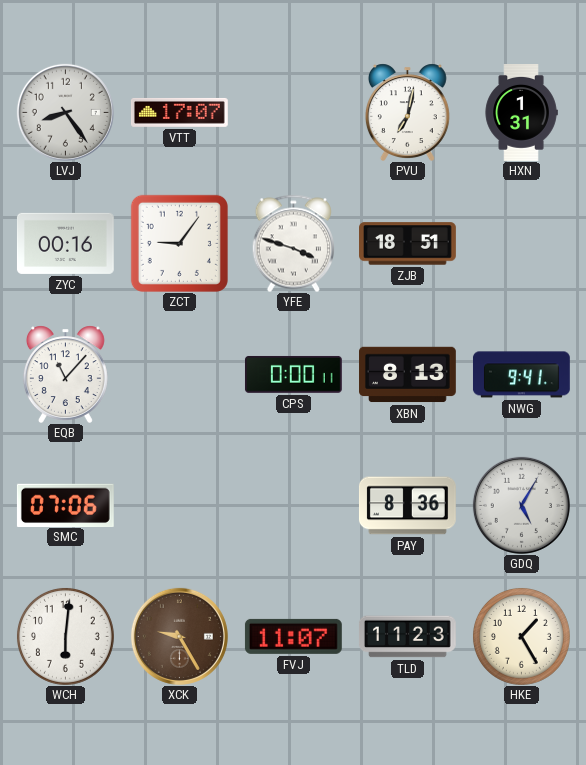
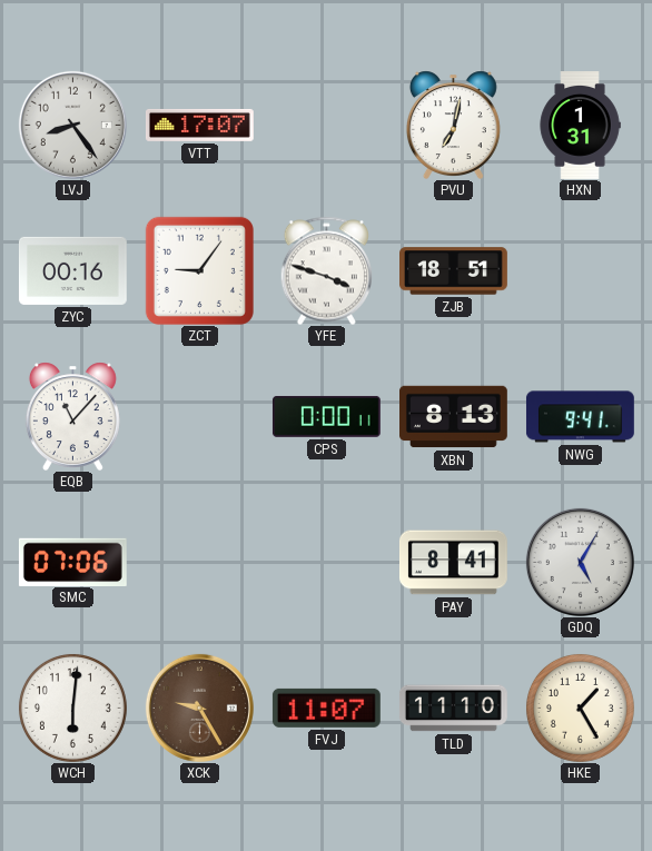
PAY: 8:36 -> 8:41 (453, 563)
TLD: 11:23 -> 11:10 (454, 709)
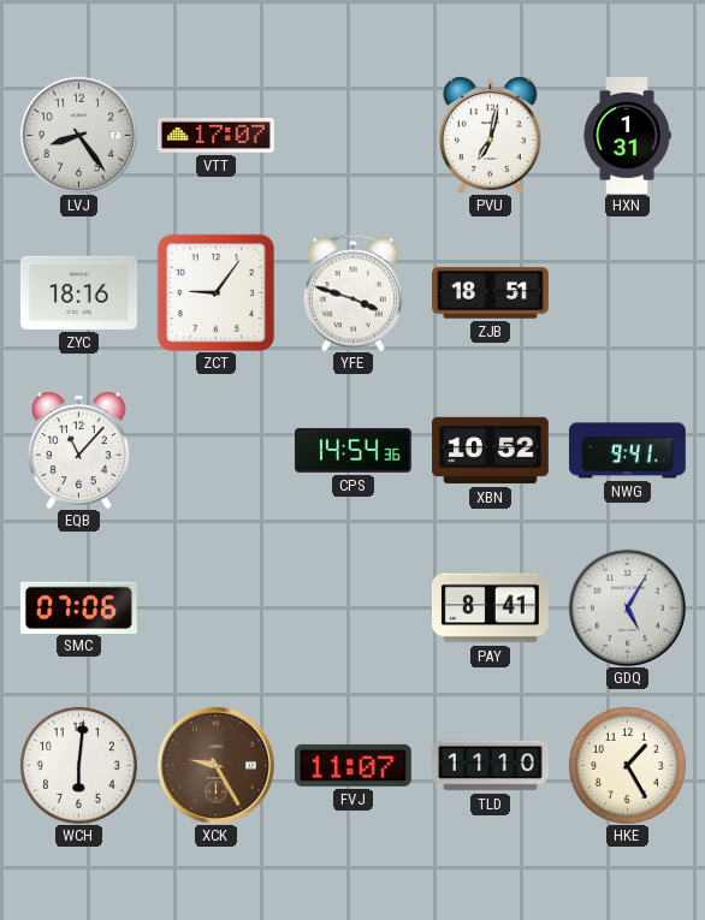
ZYC: 00:16 -> 18:16 (78, 292)
CPS: 0:00 -> 14:54 (352, 450)
XBN: 8:13 -> 10:52 (491, 451)
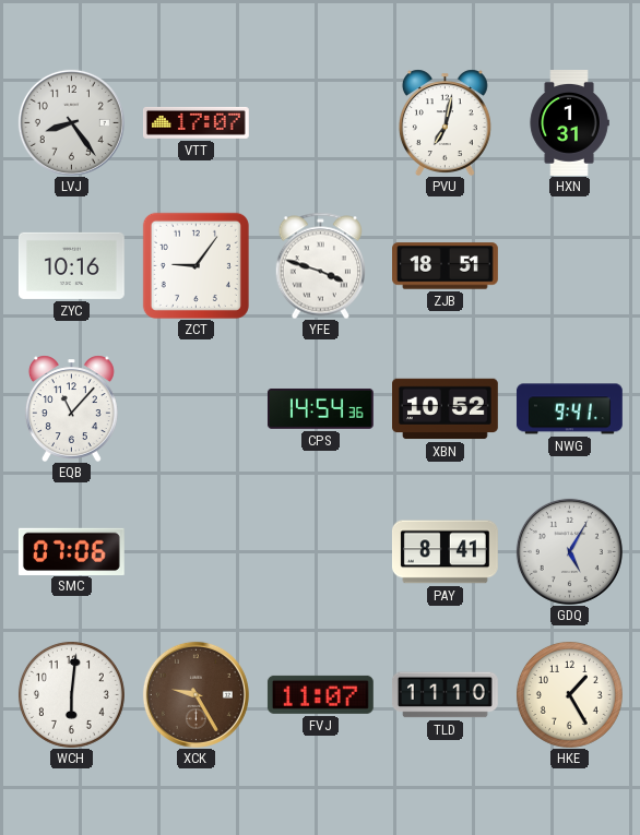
ZYC: 18:16 -> 10:16 (71, 265)
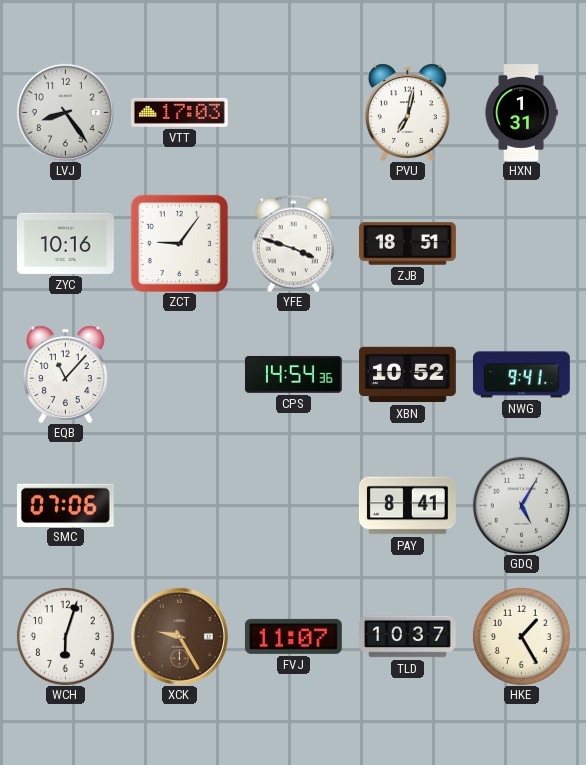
VTT: 17:07 -> 17:03 (179, 112)
WCH: 6:01 -> 6:03 (65, 636)
TLD: 11:10 -> 10:37 (408, 637)
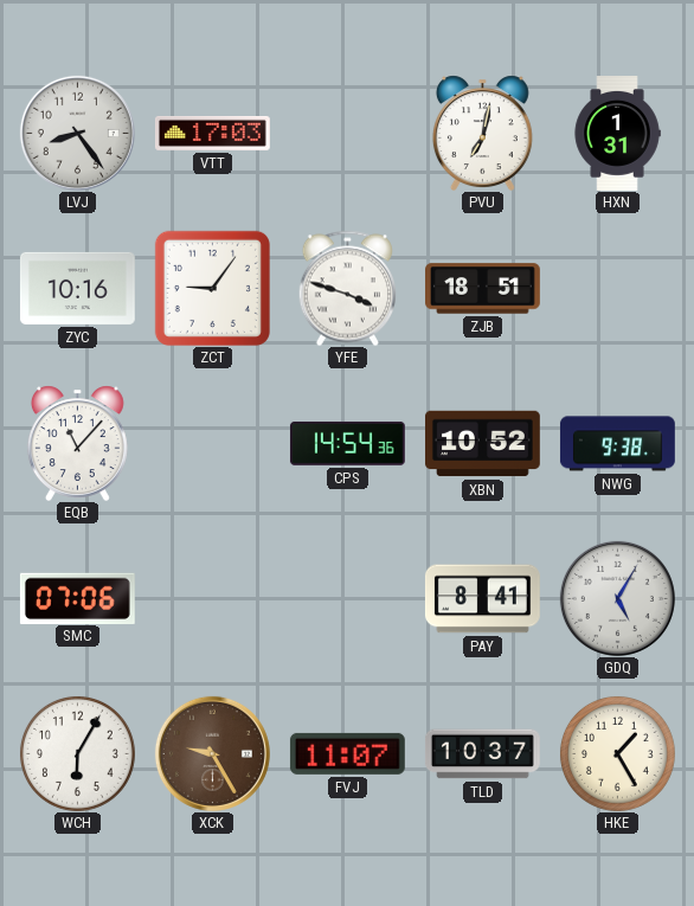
NWG: 9:41 -> 9:38 (618, 444)
WCH: 6:03 -> 6:05 (77, 753)
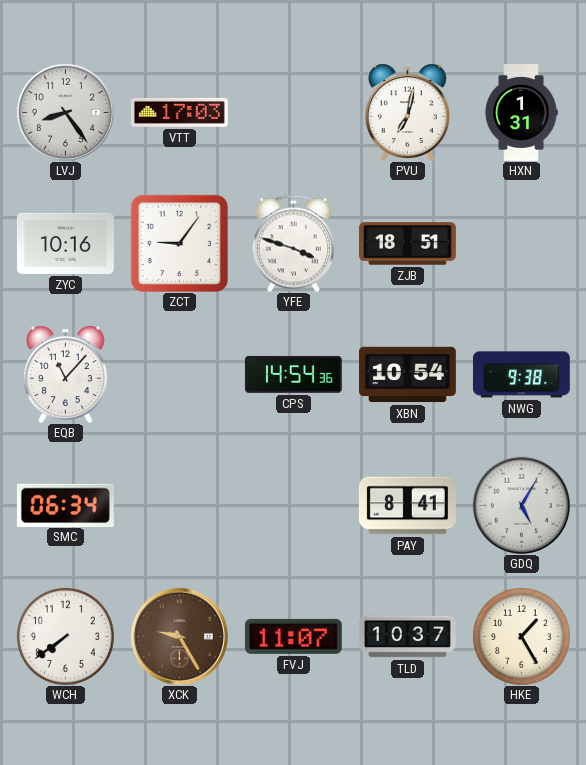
XBN: 10:52 -> 10:54 (408, 375)
SMC: 07:06 -> 06:34 (65, 505)
WCH: 6:05 -> 7:39 (65, 636)
